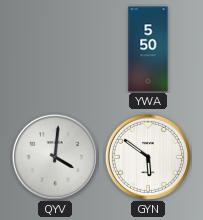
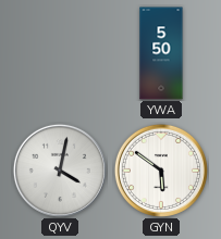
QYV: 4:01 -> 4:02 (60, 171)
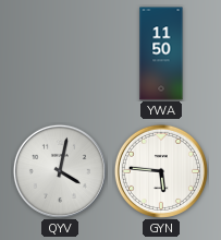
YWA: 5:50 -> 11:50 (161, 53)
GYN: 5:51 -> 5:46 (161, 171)
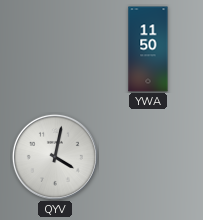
GYN: 5:46 -> none (161, 171)
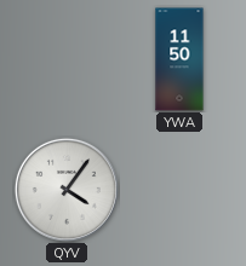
QYV: 4:02 -> 4:06 (67, 190)
